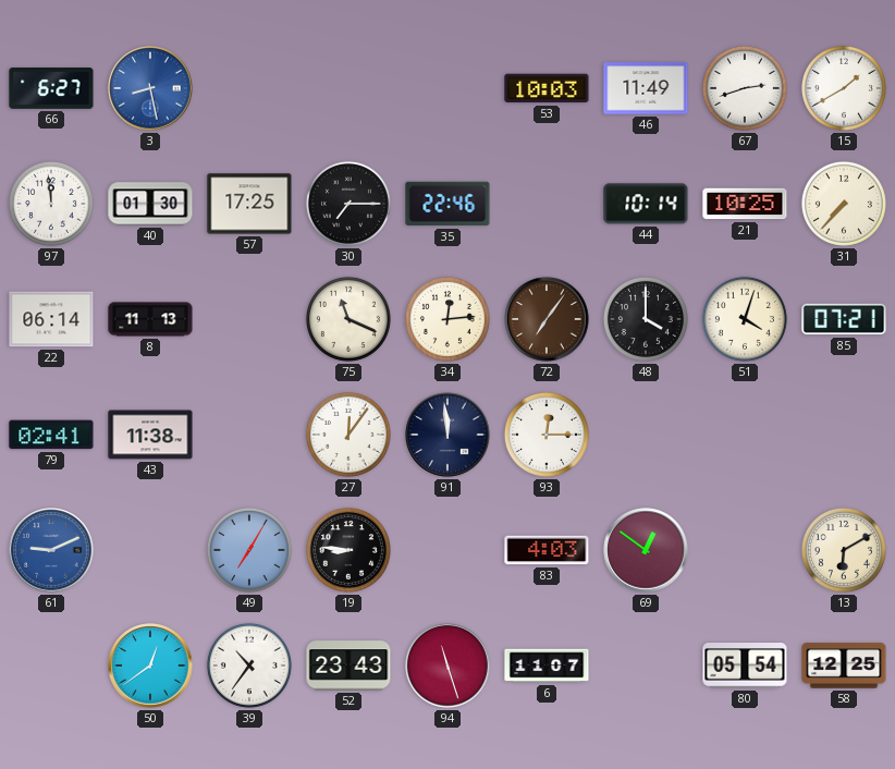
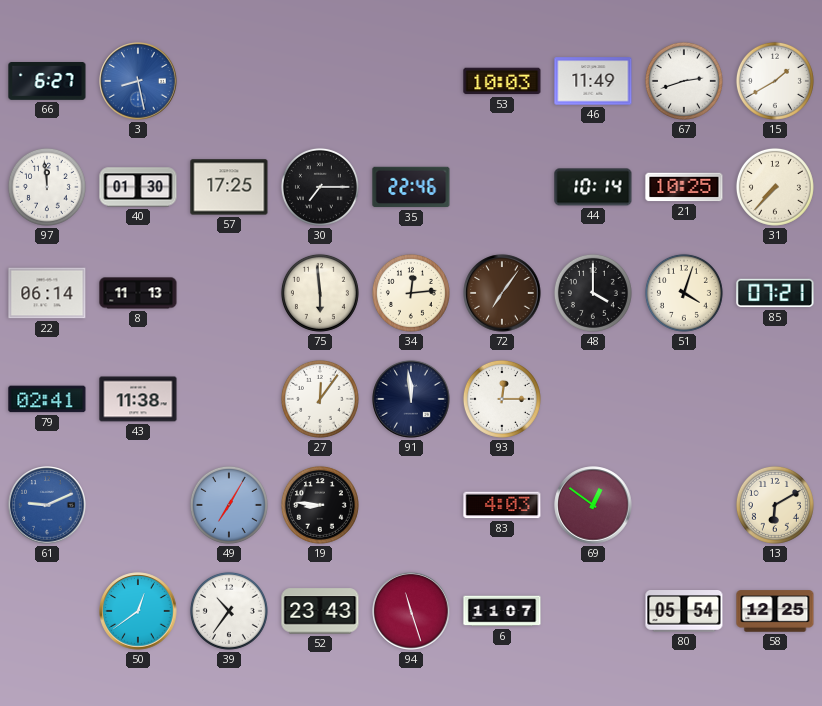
75: 11:19 -> 5:59 (320, 293)
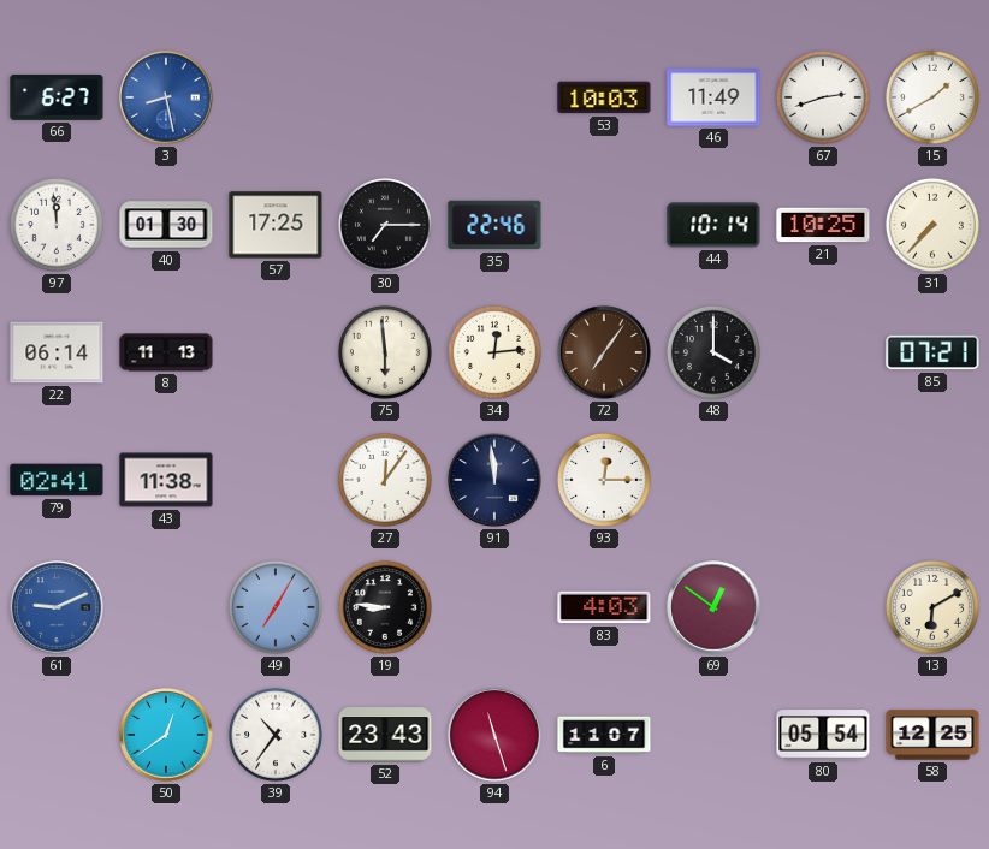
51: 4:03 -> none (684, 293)
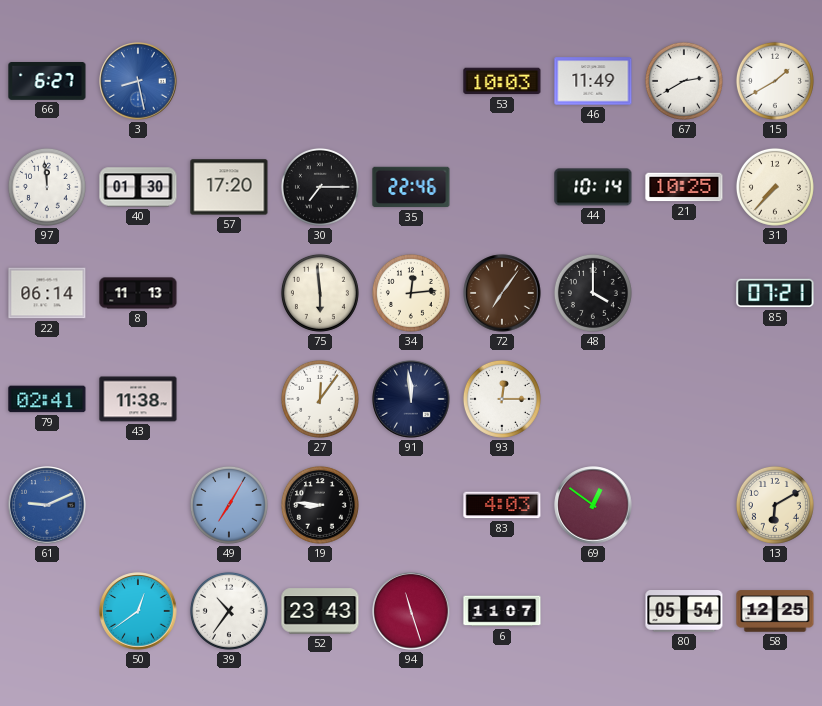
67: 2:42 -> 2:40 (684, 81)
57: 17:25 -> 17:20 (229, 187)
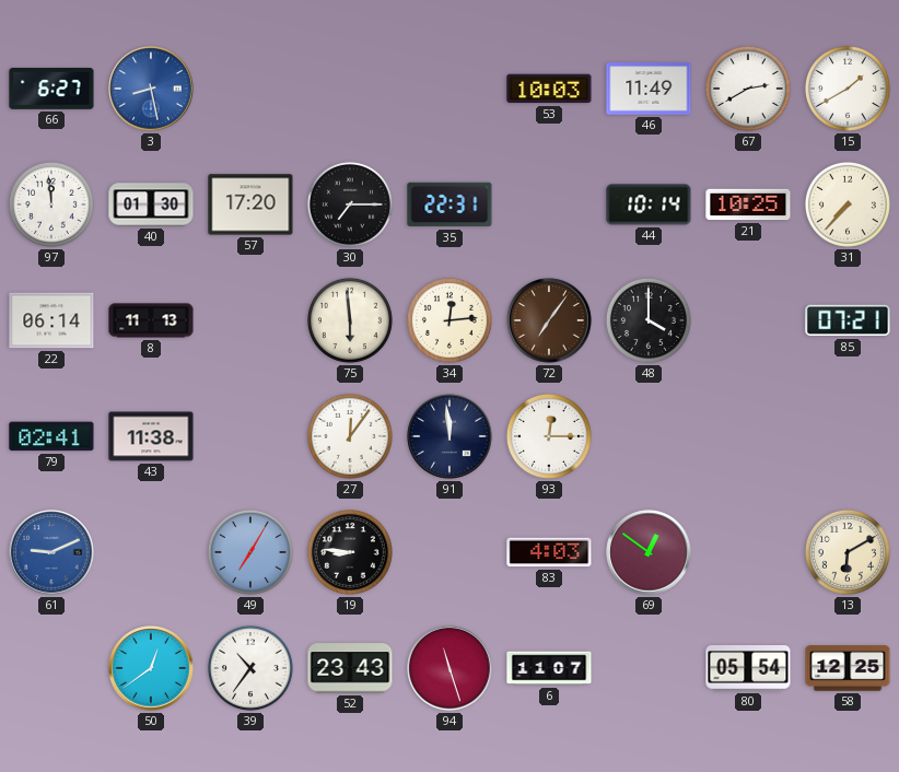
35: 22:46 -> 22:31 (449, 204)
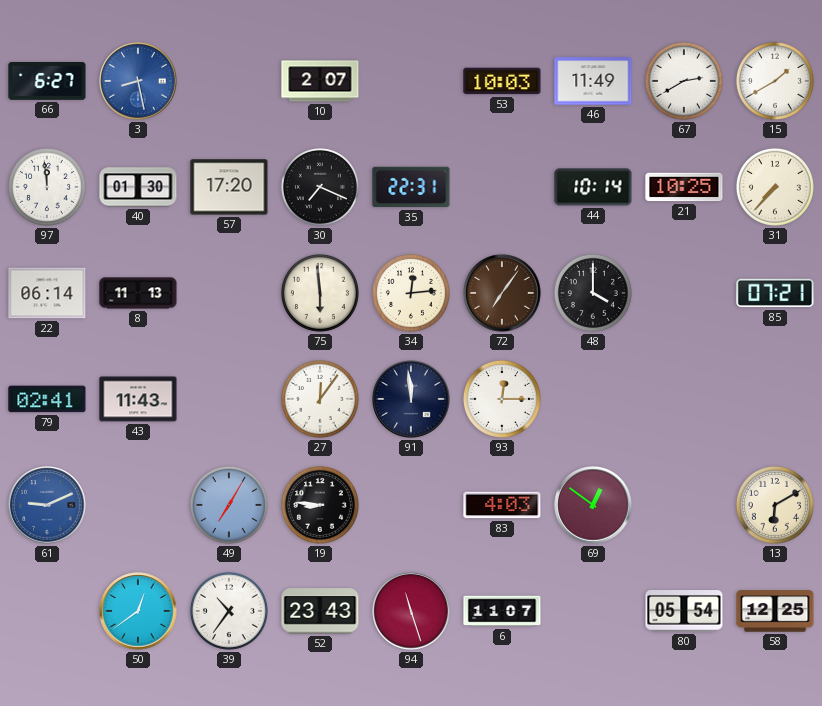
10: none -> 2:07 (320, 81)
30: 7:15 -> 7:19 (320, 187)
43: 11:38 -> 11:43 (138, 399)
